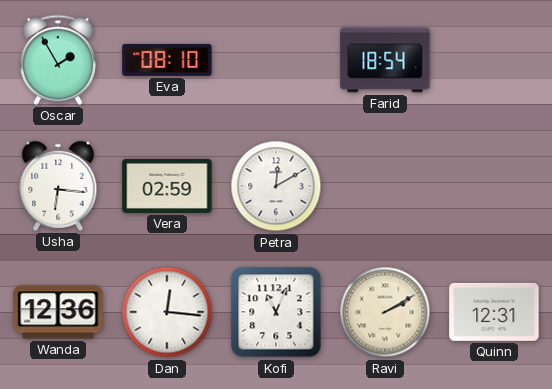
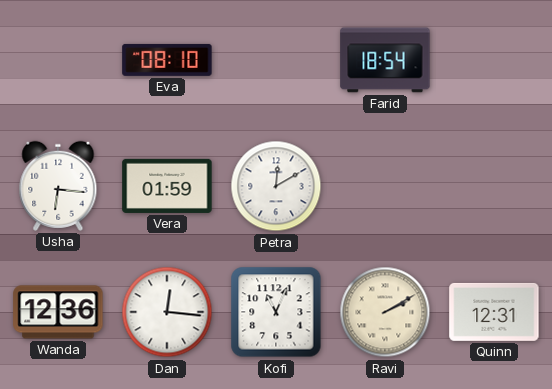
Oscar: 1:55 -> none (58, 60)
Vera: 02:59 -> 01:59 (167, 186)
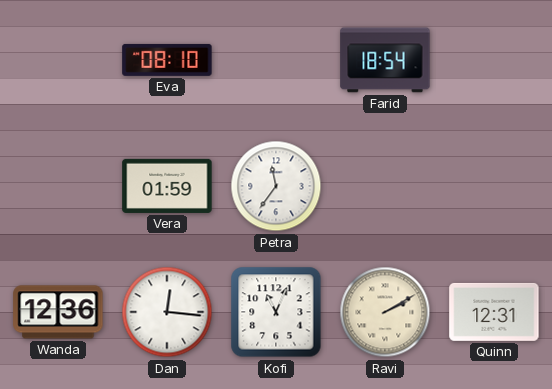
Usha: 6:16 -> none (58, 186)
Petra: 12:10 -> 11:36 (276, 186)
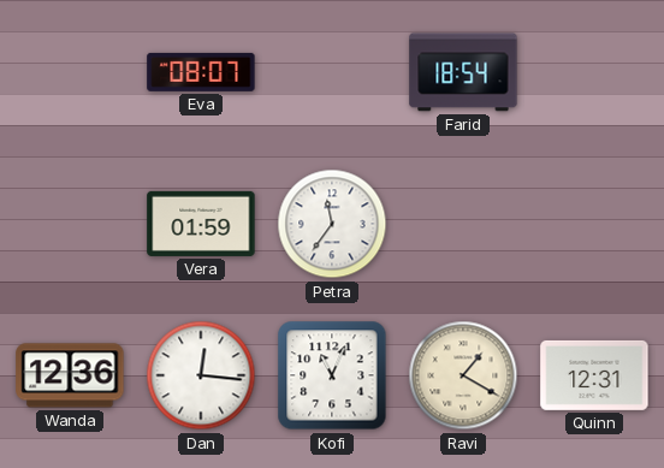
Eva: 08:10 -> 08:07 (201, 72)
Ravi: 2:10 -> 1:20 (463, 375)
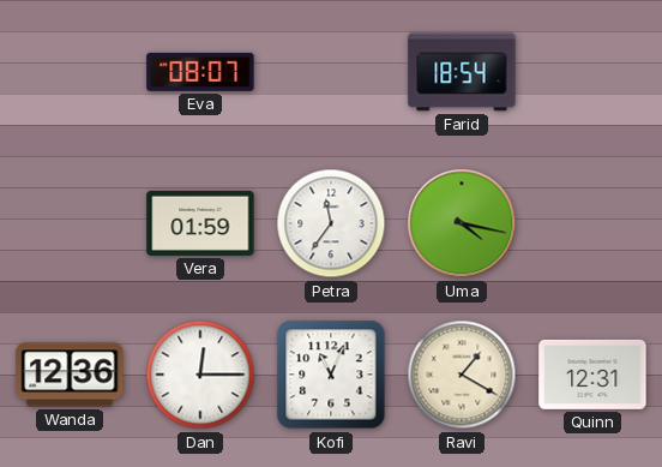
Uma: none -> 4:17 (462, 223)
Dan: 12:16 -> 12:15 (200, 375)
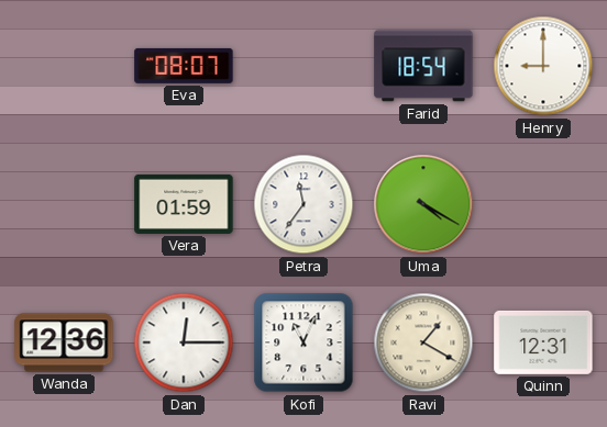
Henry: none -> 9:00 (543, 66)
Uma: 4:17 -> 4:20 (423, 204)
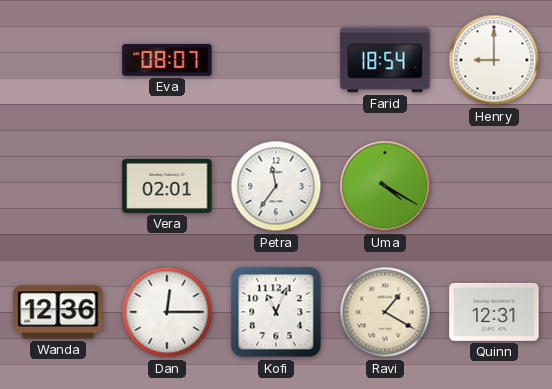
Vera: 01:59 -> 02:01 (167, 186)
